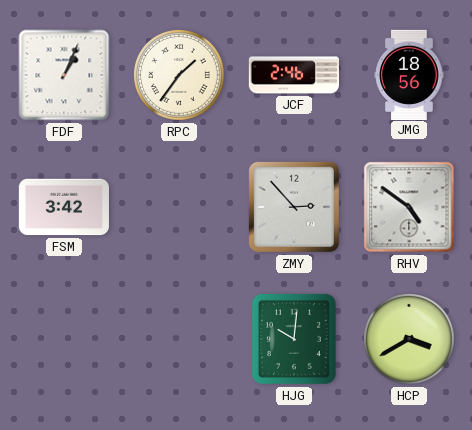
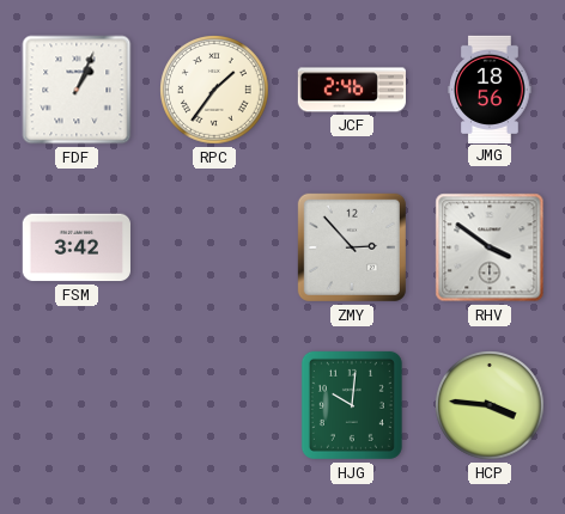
RHV: 4:51 -> 3:51 (490, 247)
HCP: 3:40 -> 3:46 (491, 406)
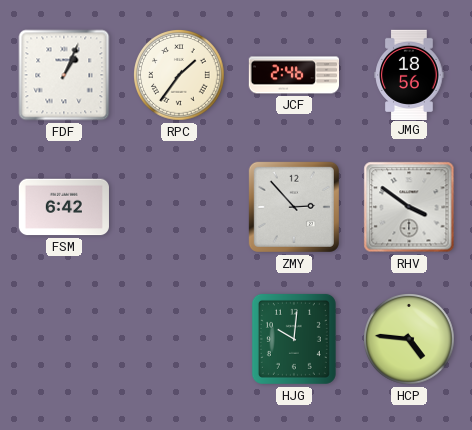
FSM: 3:42 -> 6:42 (63, 207)
HCP: 3:46 -> 4:46 (410, 340)
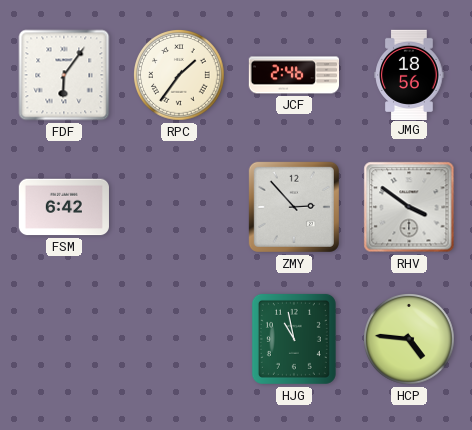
FDF: 1:04 -> 6:06 (64, 75)
HJG: 10:01 -> 10:58 (294, 339)
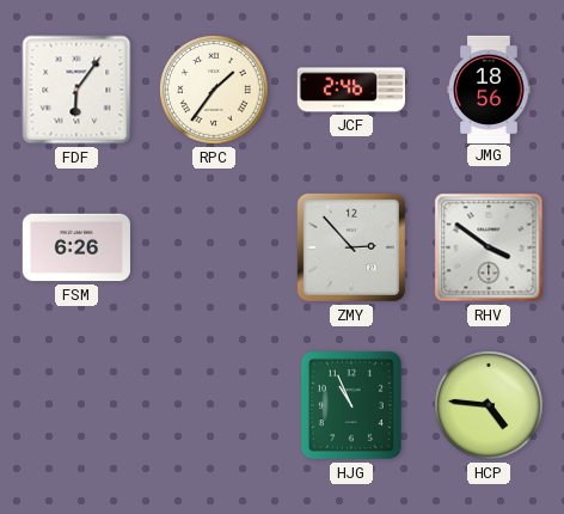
FSM: 6:42 -> 6:26 (75, 247)
HJG: 10:58 -> 10:56 (351, 405)
